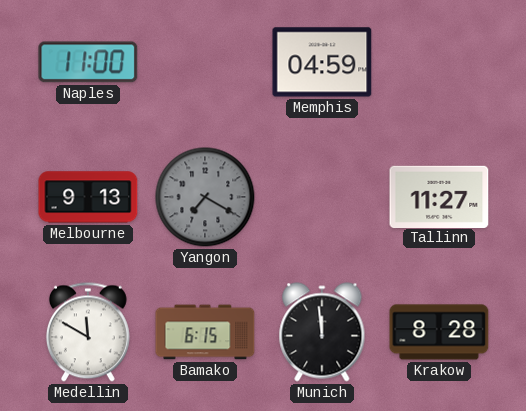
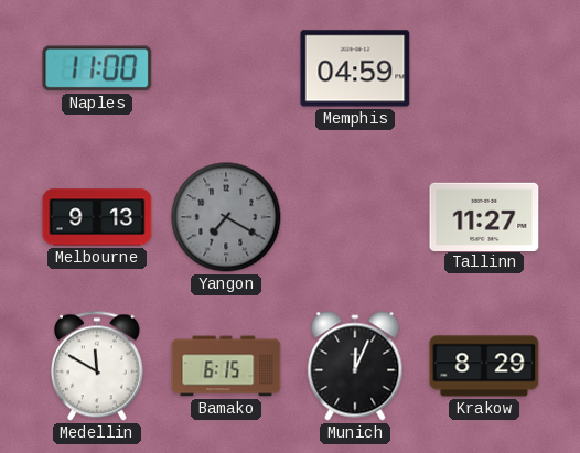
Munich: 11:59 -> 12:04 (355, 366)
Krakow: 8:28 -> 8:29 (484, 366)
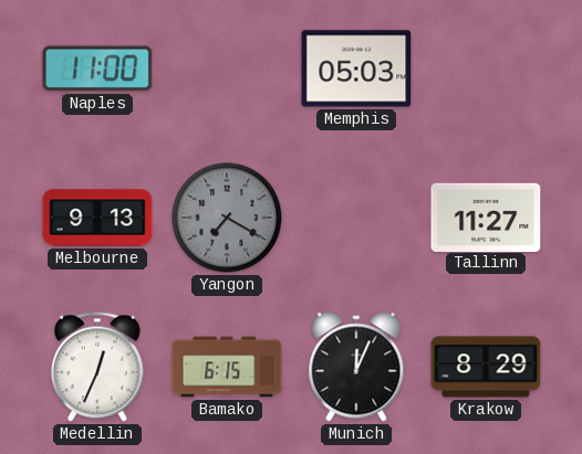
Memphis: 04:59 -> 05:03 (356, 68)
Medellin: 11:50 -> 12:34 (97, 367)
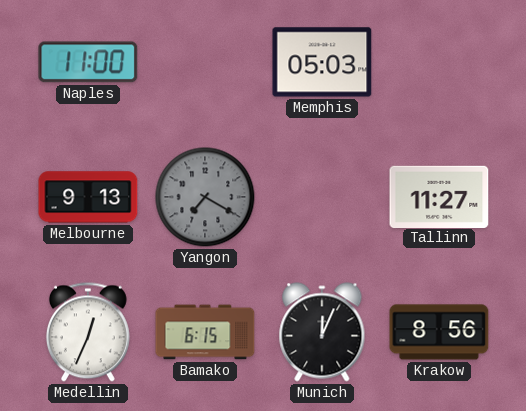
Krakow: 8:29 -> 8:56 (439, 332)
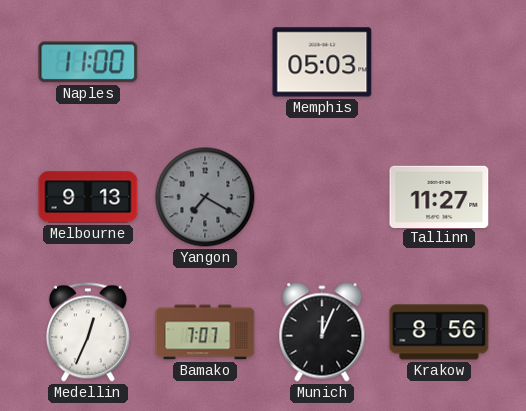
Bamako: 6:15 -> 7:07 (205, 332)
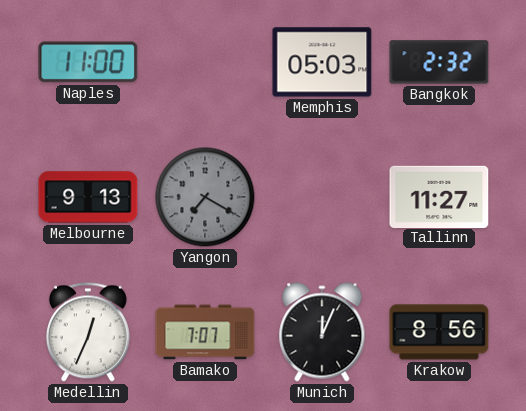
Bangkok: none -> 2:32 (439, 62)
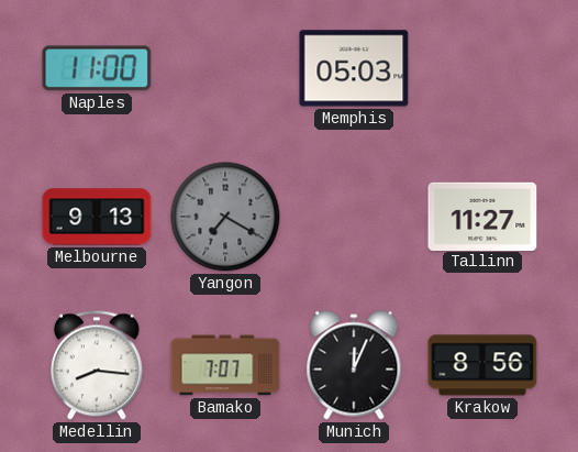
Bangkok: 2:32 -> none (439, 62)
Medellin: 12:34 -> 8:16 (97, 365)
